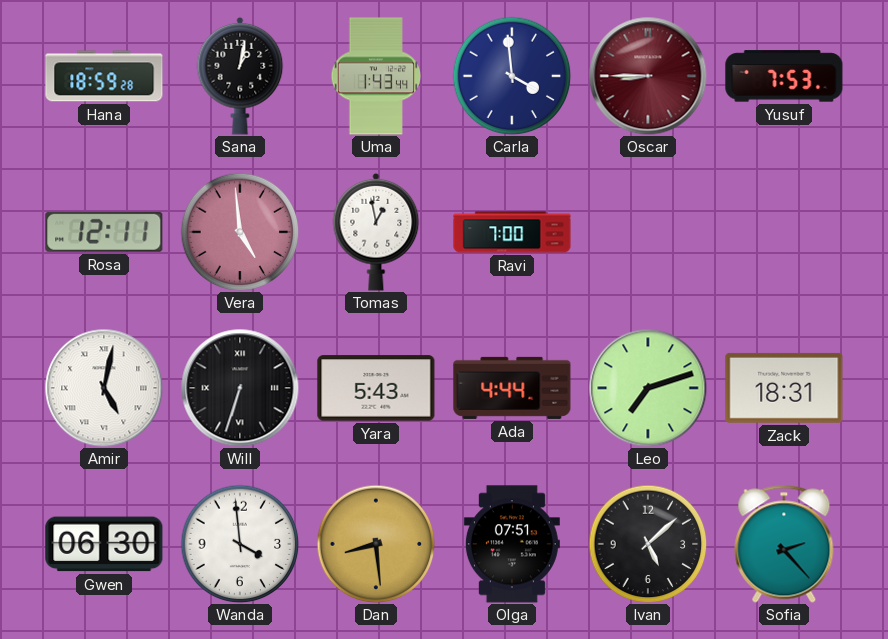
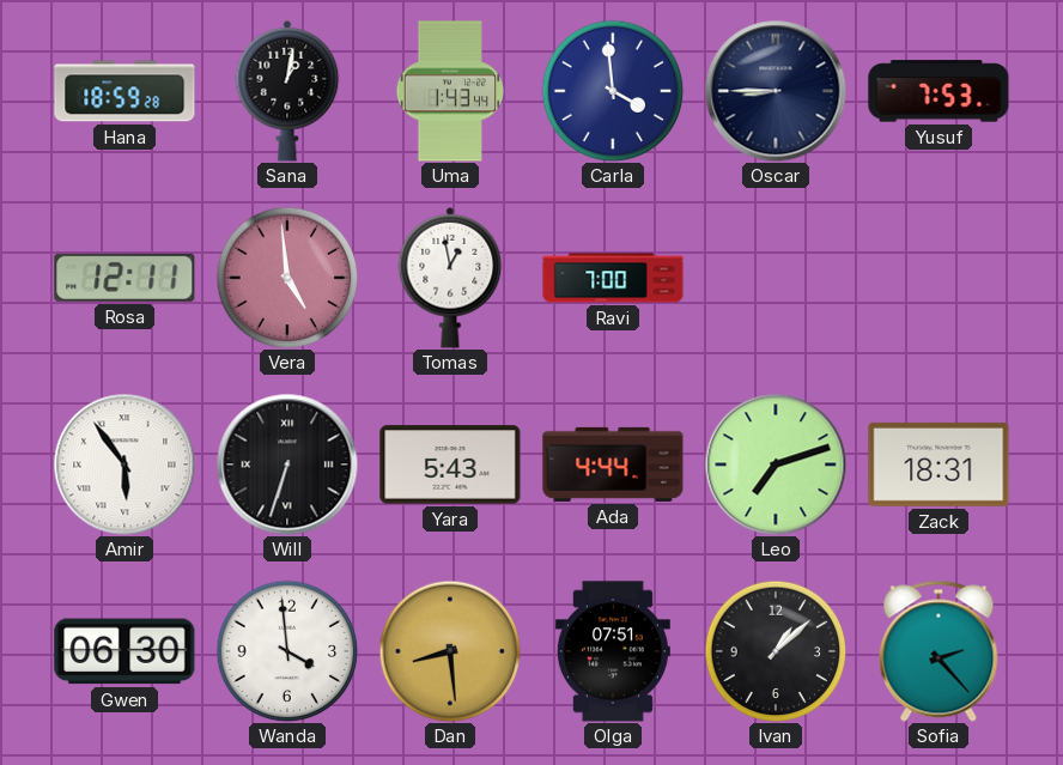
Oscar dial: burgundy -> navy (776, 91)
Amir: 5:02 -> 5:54 (124, 465)
Ivan: 5:08 -> 1:08 (776, 651)
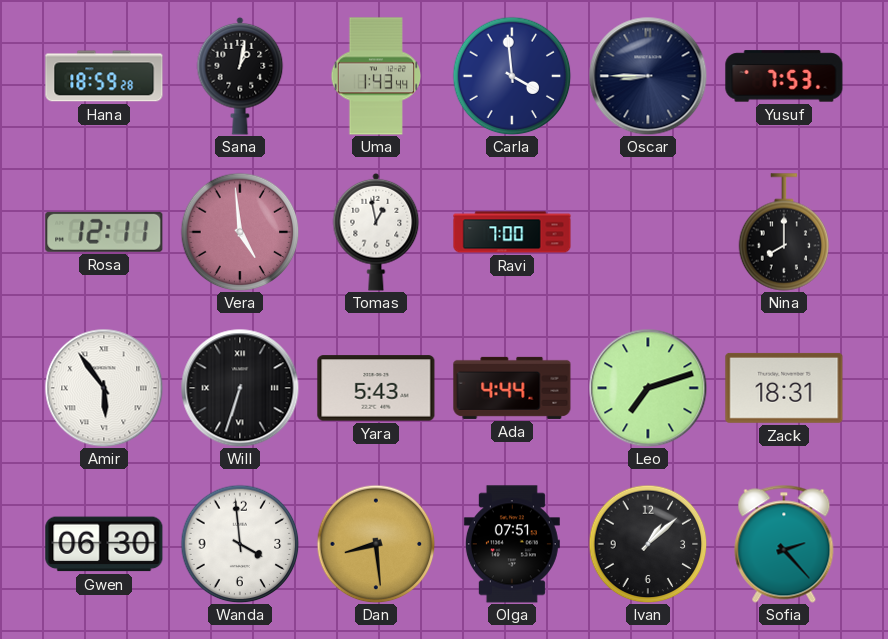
Nina: none -> 8:00 (784, 232)
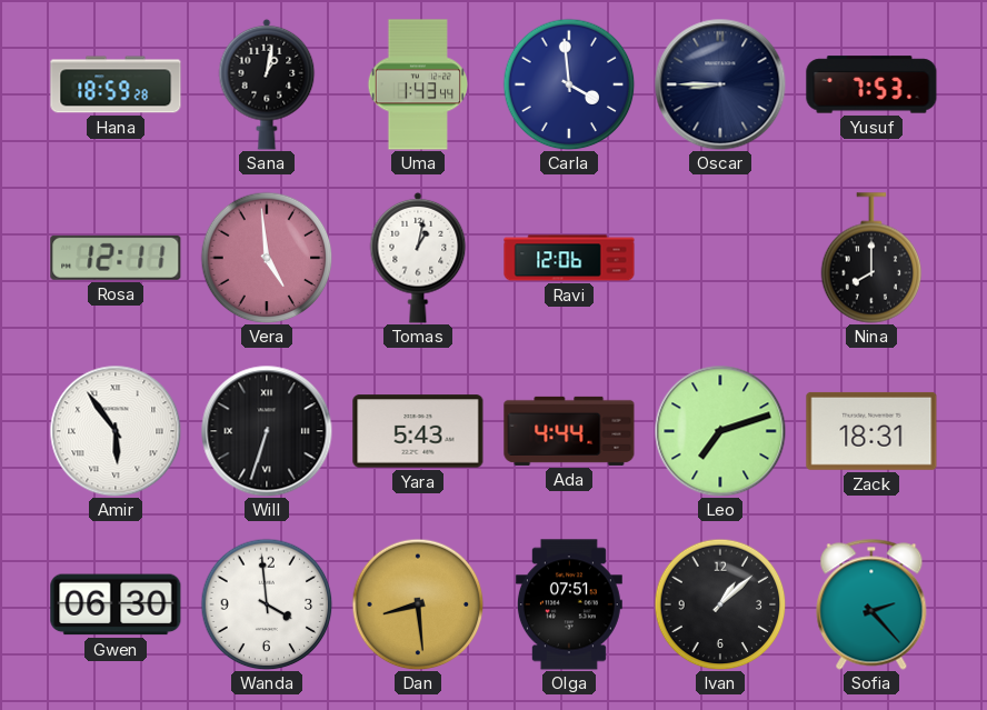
Tomas: 12:58 -> 1:02 (418, 258)
Ravi: 7:00 -> 12:06 (569, 258)
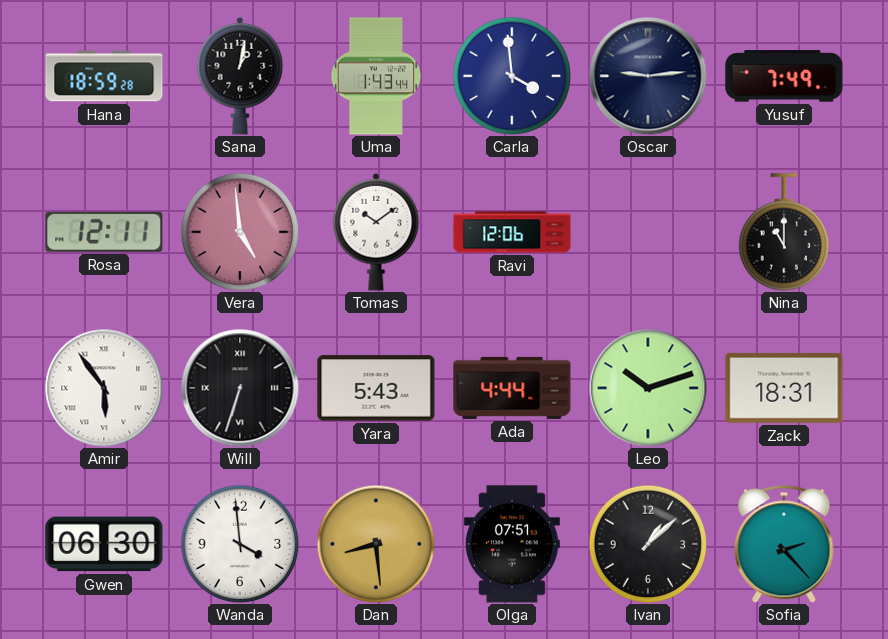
Oscar: 8:45 -> 9:14 (648, 76)
Yusuf: 7:53 -> 7:49 (784, 76)
Tomas: 1:02 -> 10:09 (376, 232)
Nina: 8:00 -> 11:00 (784, 232)
Leo: 7:12 -> 10:12 (648, 388)
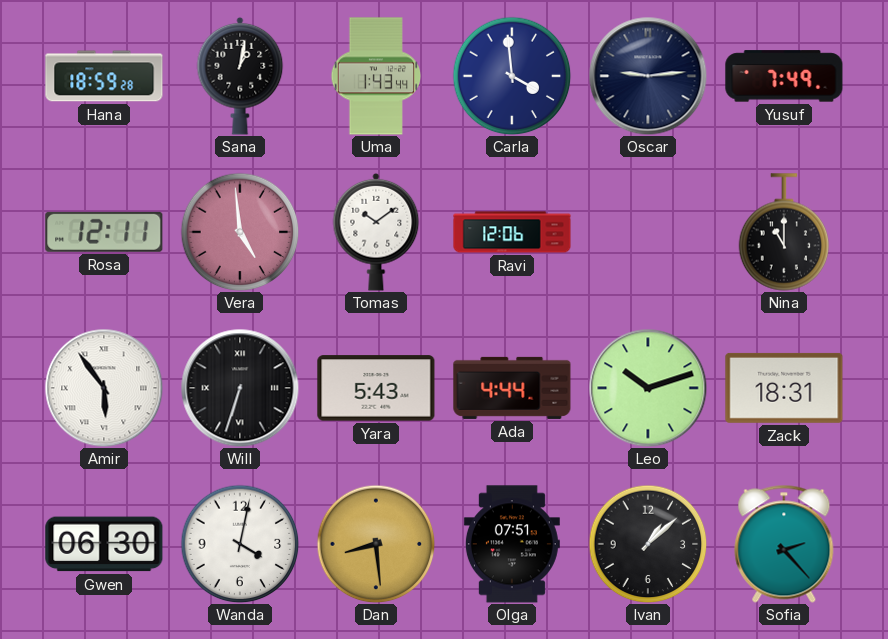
Wanda: 3:59 -> 4:02 (240, 544)
